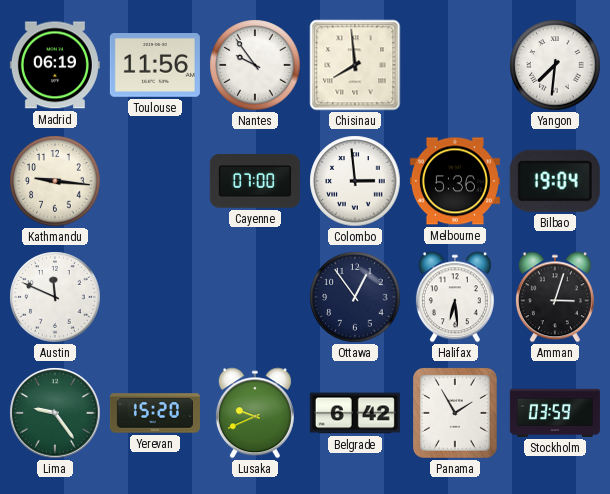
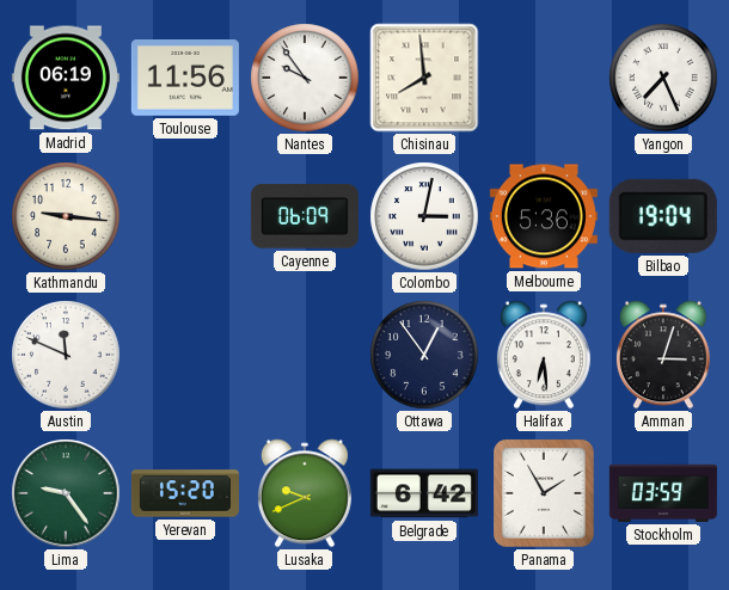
Yangon: 7:31 -> 7:26 (663, 78)
Cayenne: 07:00 -> 06:09 (305, 216)
Colombo: 2:59 -> 3:02 (424, 216)
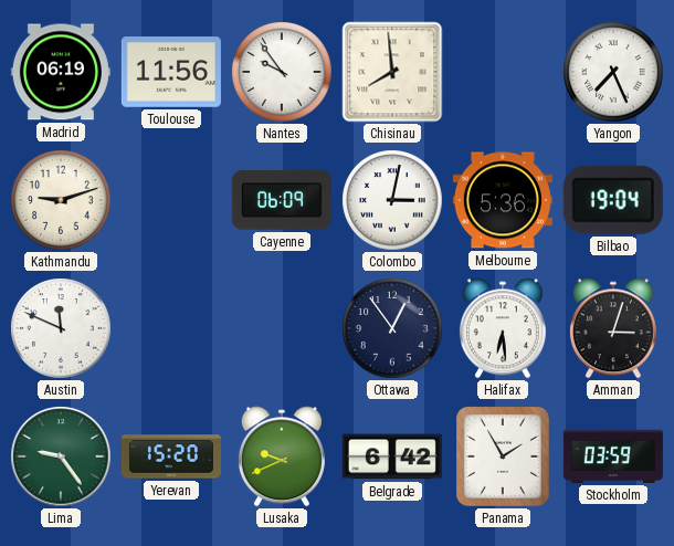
Kathmandu: 9:16 -> 9:12 (61, 200)
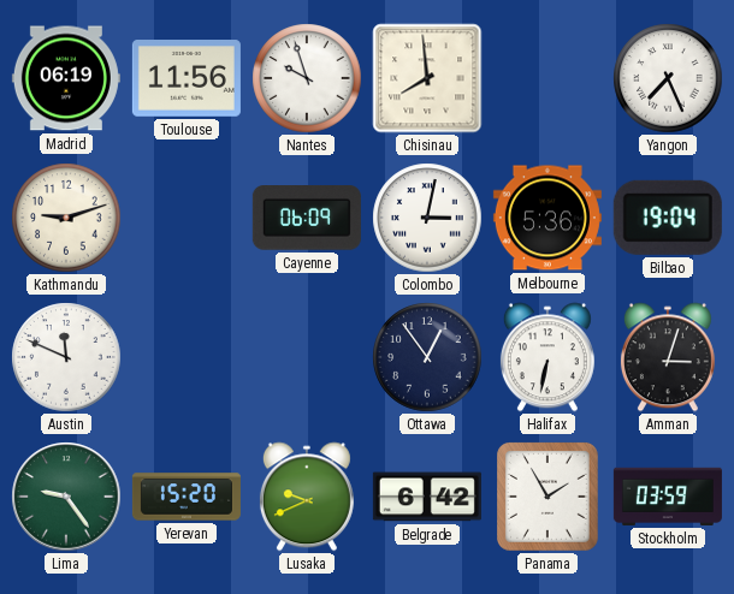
Nantes: 9:54 -> 9:57 (307, 78)
Halifax: 6:29 -> 6:32 (547, 357)
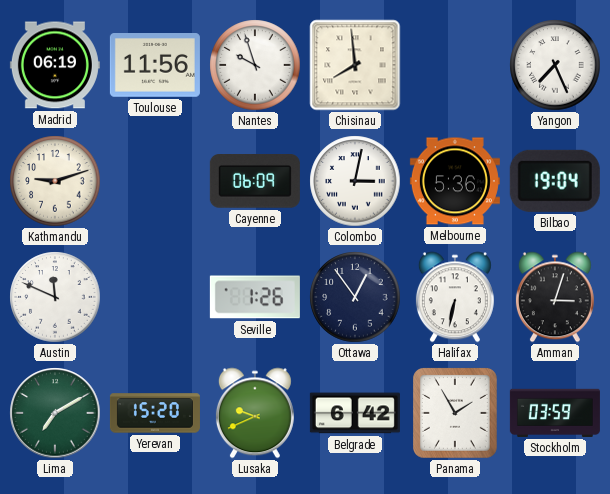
Seville: none -> 1:26 (255, 297)
Lima: 9:24 -> 7:10 (55, 413)
